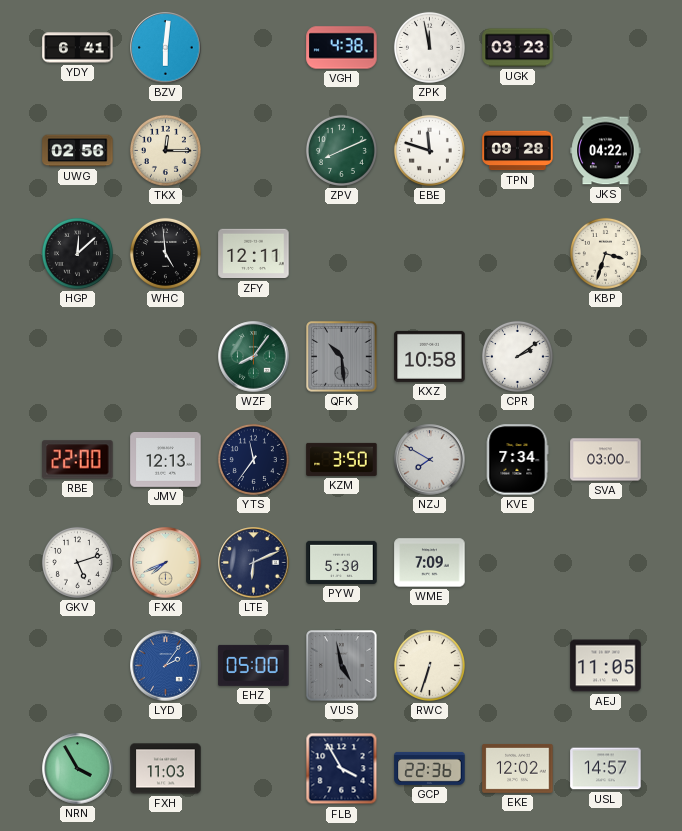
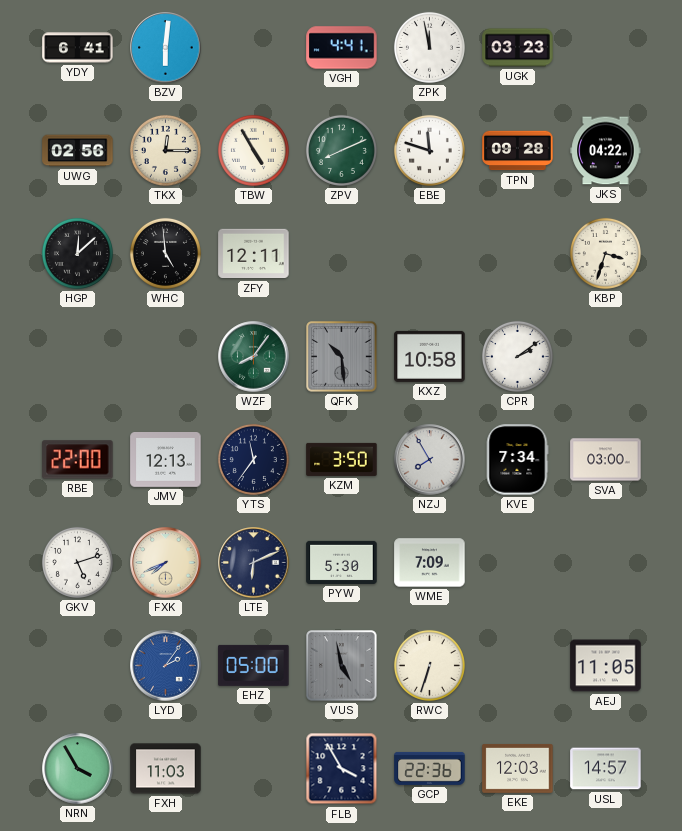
VGH: 4:38 -> 4:41 (342, 48)
TBW: none -> 4:55 (253, 150)
NZJ: 7:50 -> 7:55 (430, 460)
EKE: 12:02 -> 12:03 (518, 768)
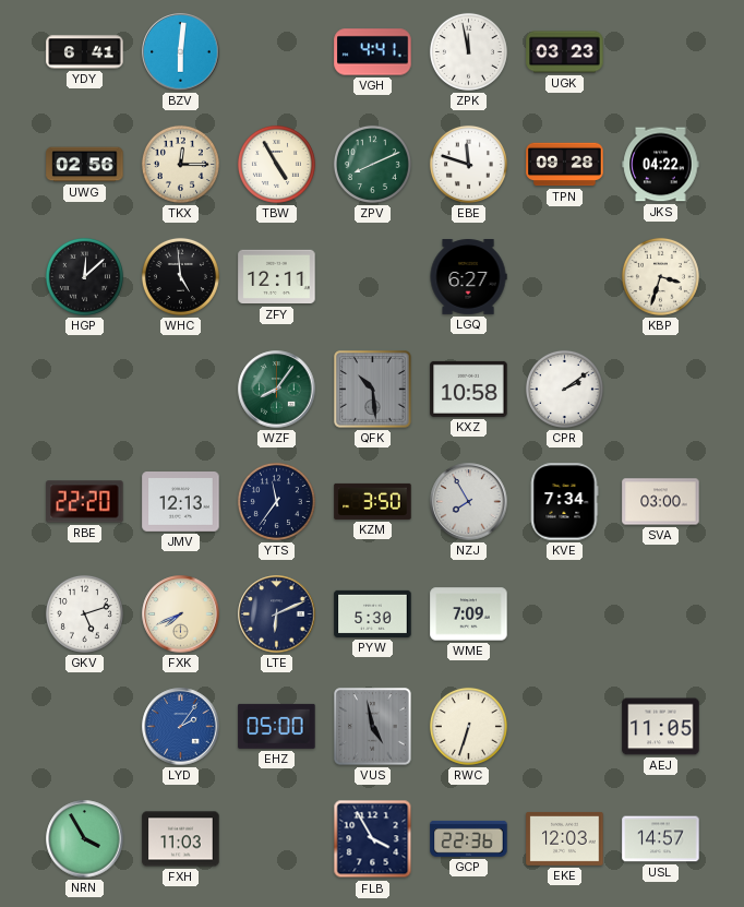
LGQ: none -> 6:27 (468, 277)
RBE: 22:00 -> 22:20 (85, 502)
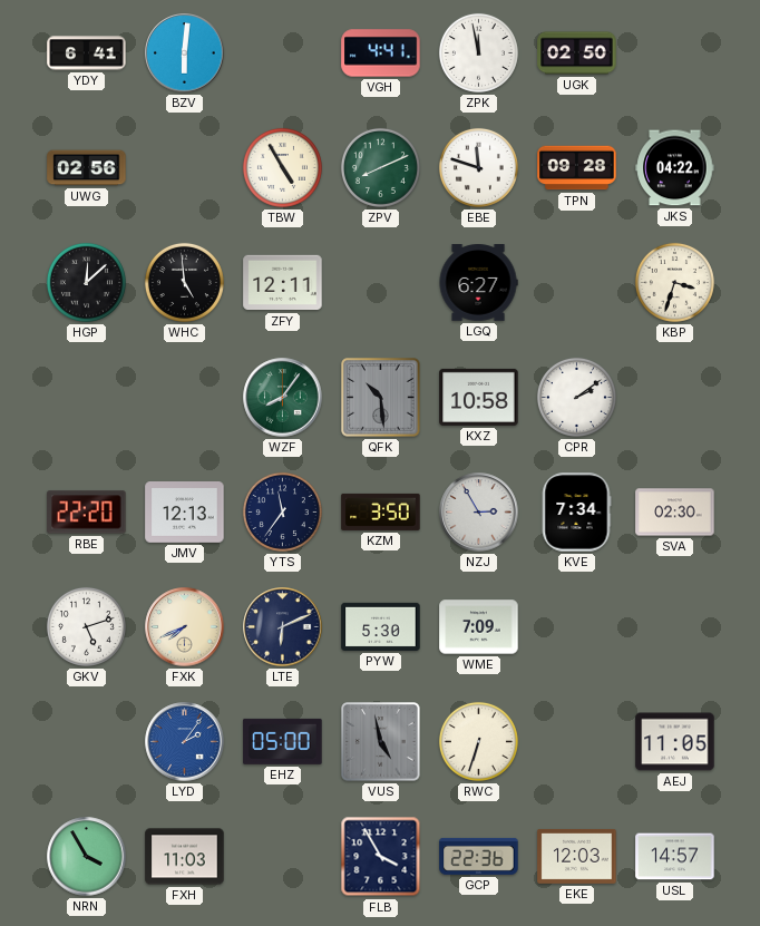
UGK: 03:23 -> 02:50 (577, 53)
TKX: 12:15 -> none (180, 164)
NZJ: 7:55 -> 2:55 (479, 513)
SVA: 03:00 -> 02:30 (675, 513)
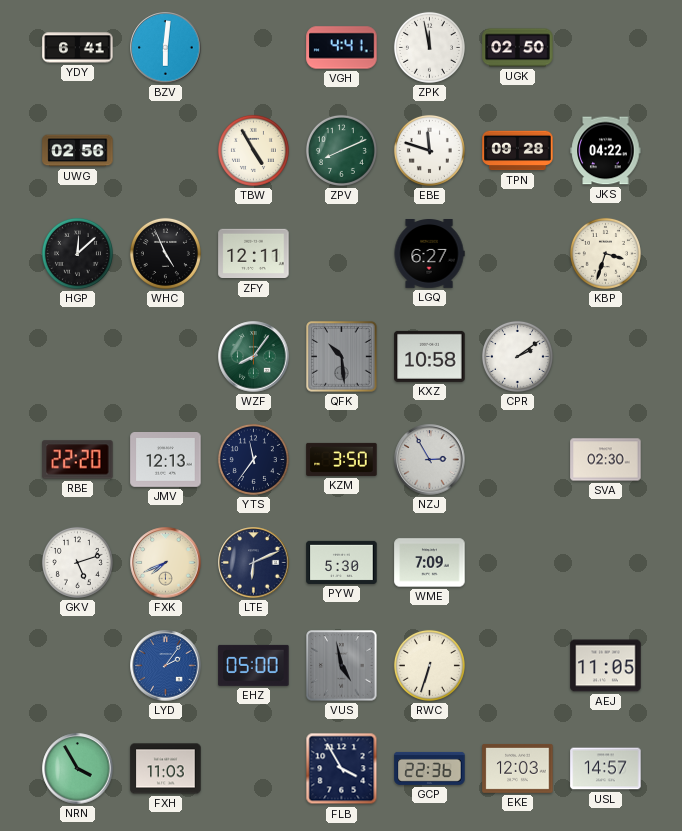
WHC: 4:59 -> 4:56 (165, 253)
KVE: 7:34 -> none (576, 513)
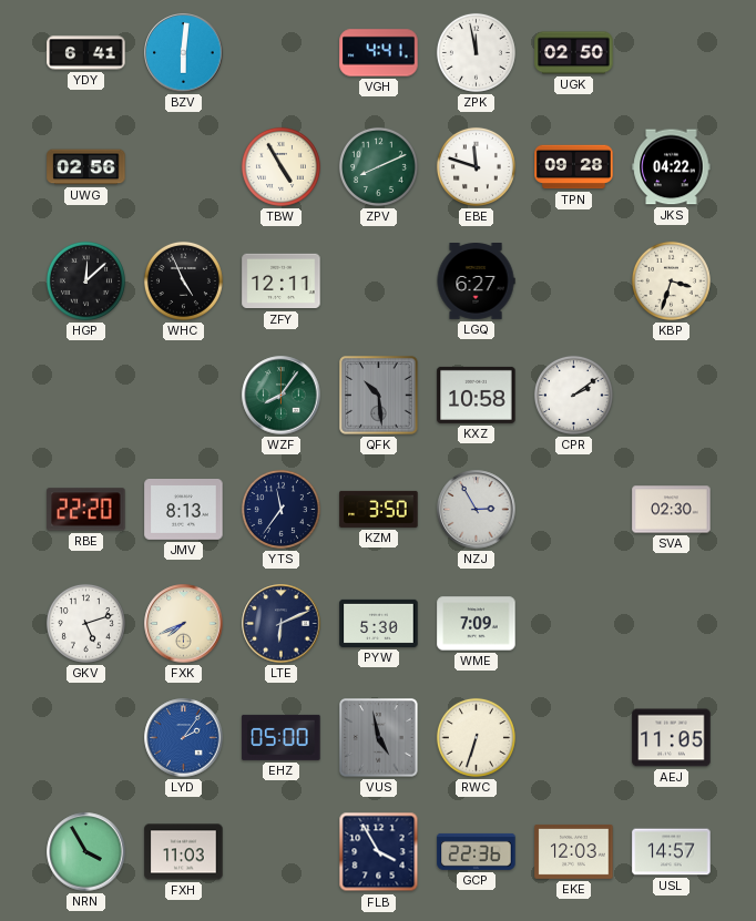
JMV: 12:13 -> 8:13 (184, 510)
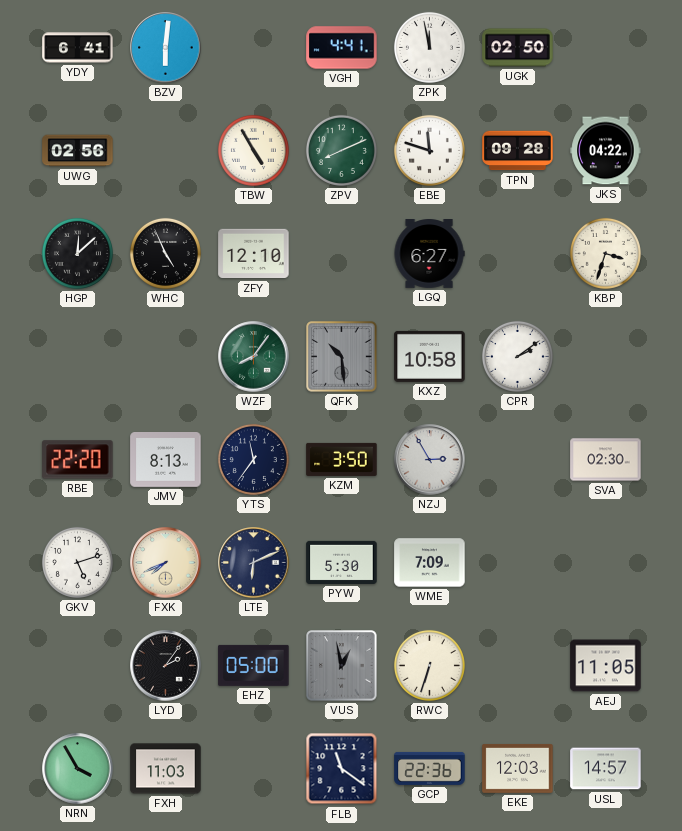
ZFY: 12:11 -> 12:10 (254, 254)
LYD dial: blue -> black (166, 666)
VUS: 4:58 -> 12:58 (342, 666)
FLB: 3:55 -> 11:21 (342, 769)
